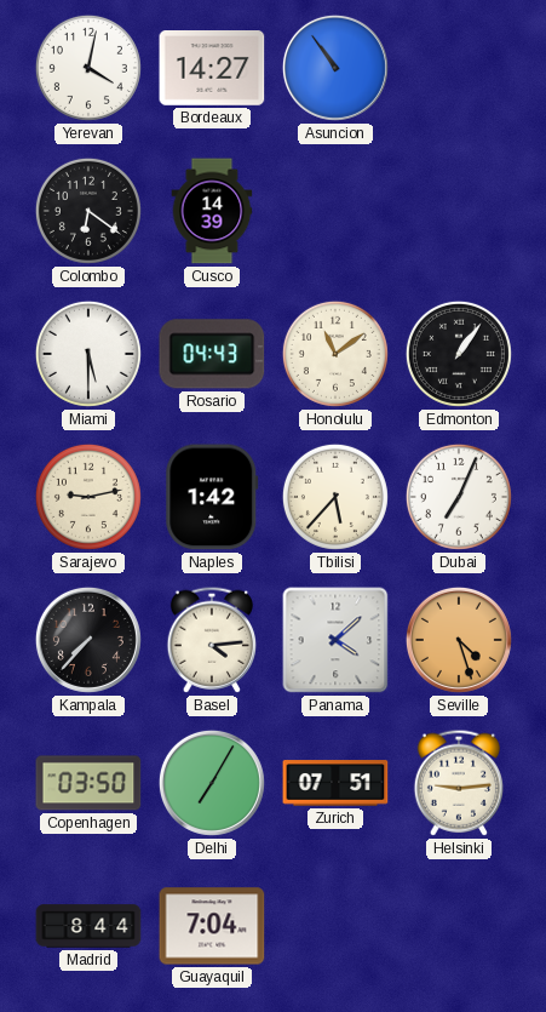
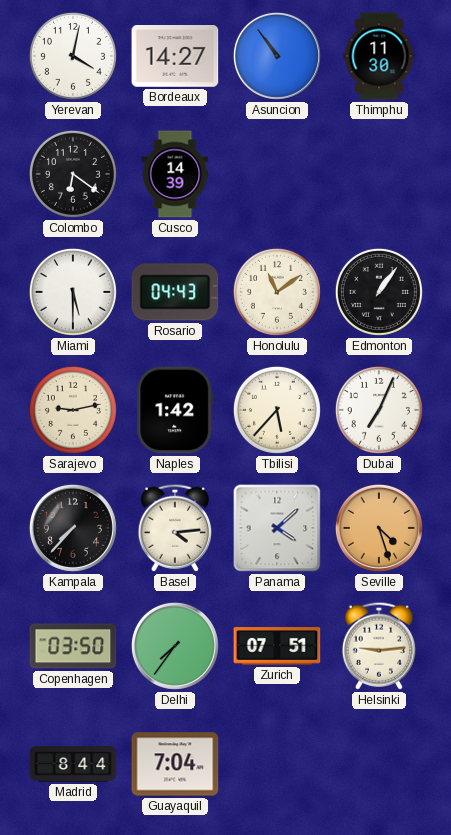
Thimphu: none -> 11:30 (379, 56)
Delhi: 7:05 -> 7:36 (175, 646)
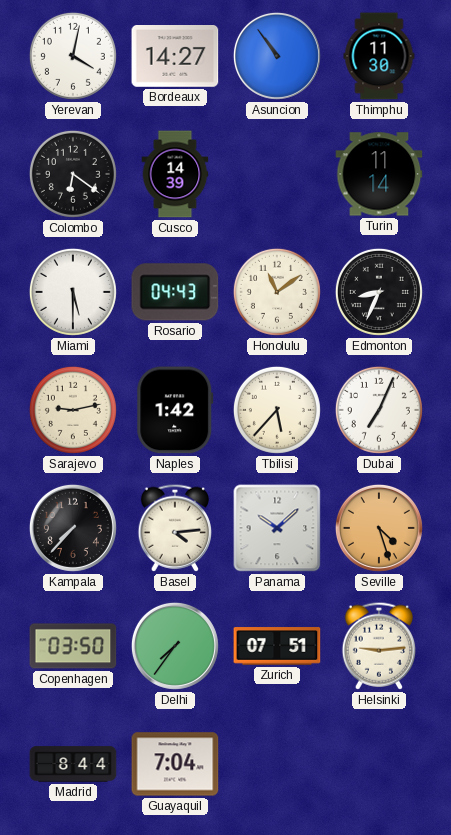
Turin: none -> 11:14 (379, 174)
Edmonton: 1:06 -> 8:34 (379, 292)
Panama: 4:08 -> 10:08 (277, 528)
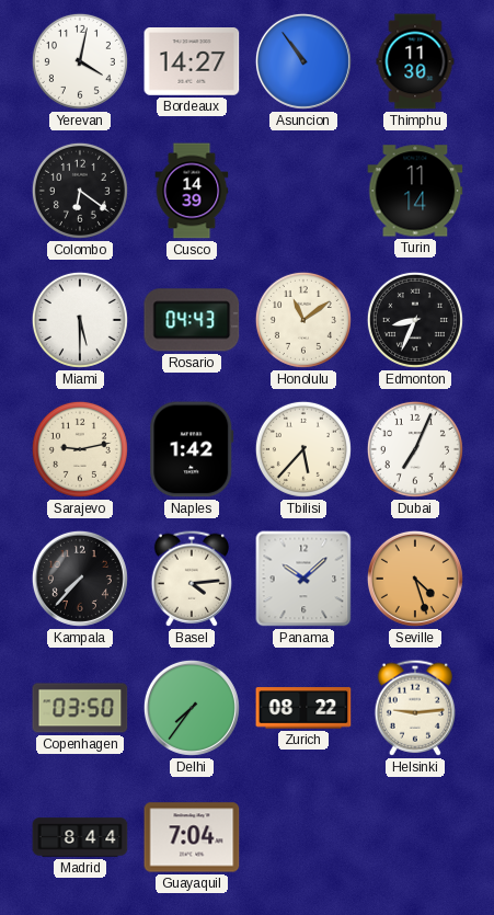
Zurich: 07:51 -> 08:22 (303, 708)
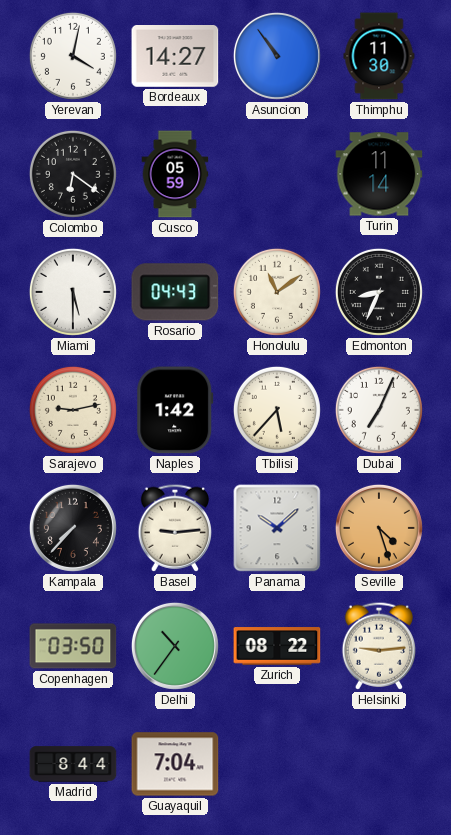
Cusco: 14:39 -> 05:59 (175, 174)
Basel: 4:14 -> 9:14 (174, 528)
Delhi: 7:36 -> 10:36 (175, 646)
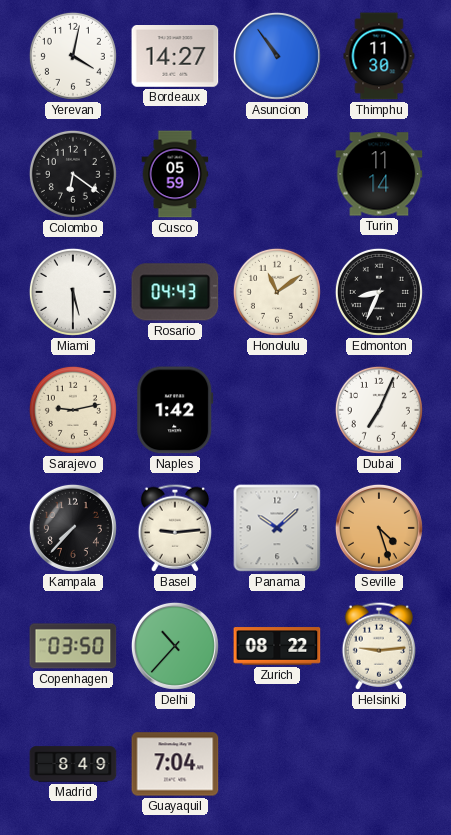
Tbilisi: 5:37 -> none (277, 410)
Delhi: 10:36 -> 10:37 (175, 646)
Madrid: 8:44 -> 8:49 (73, 764)
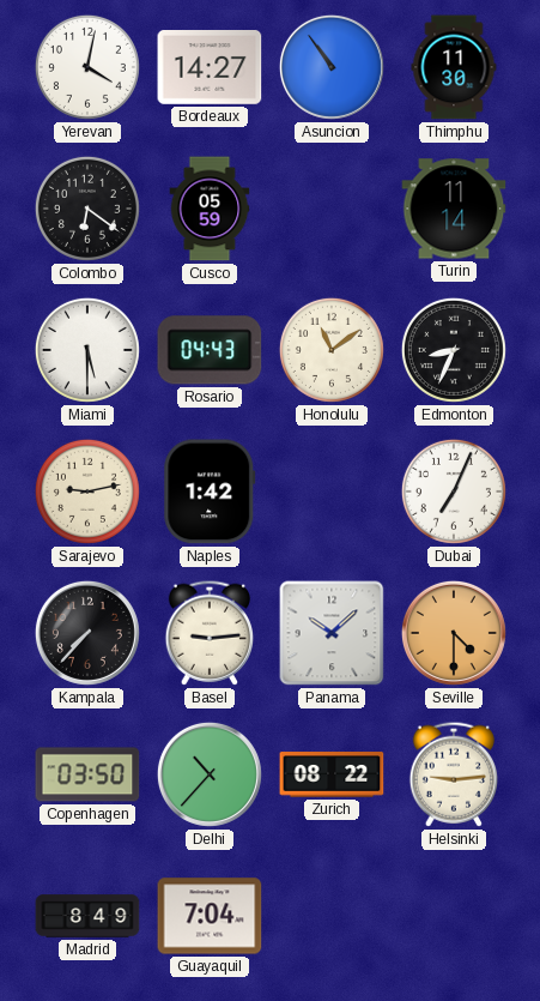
Seville: 4:27 -> 4:30 (454, 633)
